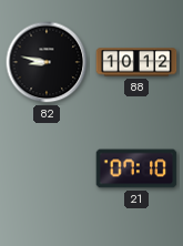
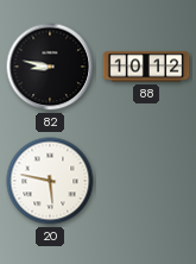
20: none -> 5:47 (50, 181)
21: 07:10 -> none (136, 168)
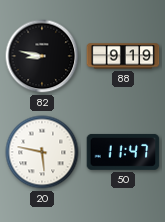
88: 10:12 -> 9:19 (123, 56)
50: none -> 11:47 (123, 152)
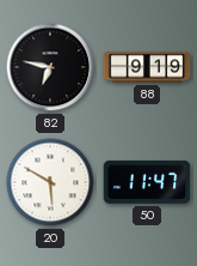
82: 8:47 -> 6:47 (50, 67)
20: 5:47 -> 5:50 (50, 182)
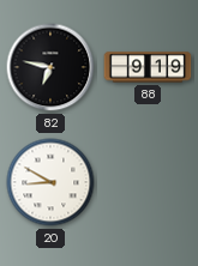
20: 5:50 -> 8:50 (50, 182)
50: 11:47 -> none (147, 182)
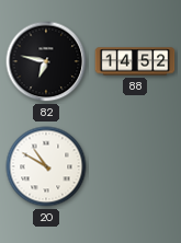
88: 9:19 -> 14:52 (135, 61)
20: 8:50 -> 10:50 (46, 166)
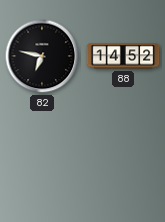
20: 10:50 -> none (46, 166)
